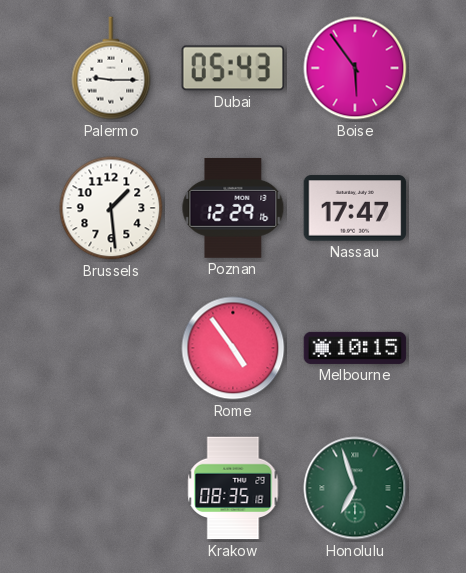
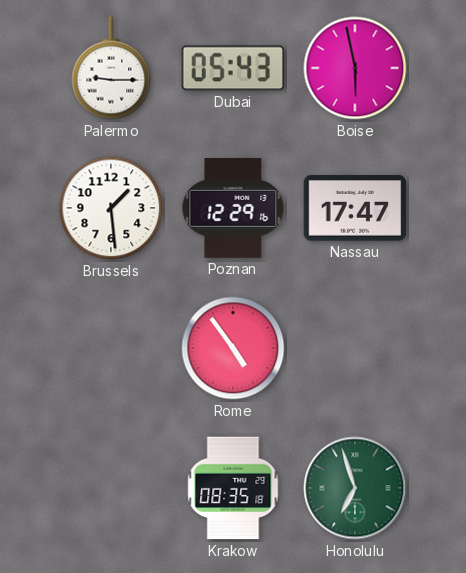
Boise: 5:54 -> 5:58 (355, 68)
Melbourne: 10:15 -> none (355, 348)
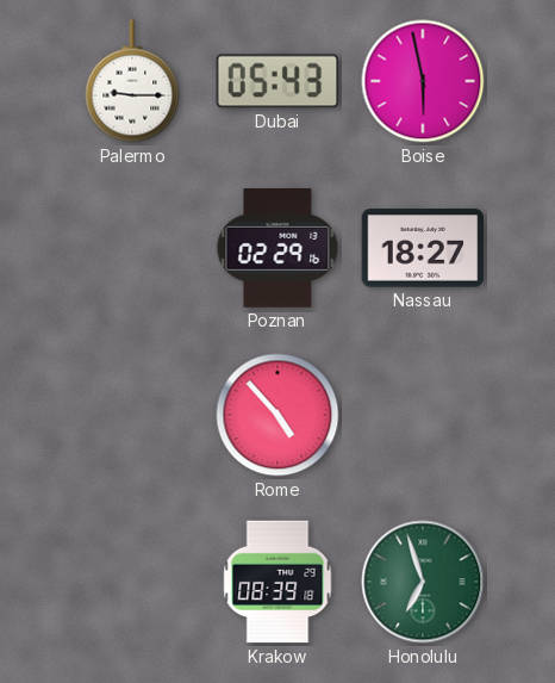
Brussels: 1:29 -> none (111, 208)
Poznan: 12:29 -> 02:29 (277, 248)
Nassau: 17:47 -> 18:27 (423, 248)
Rome: 4:54 -> 4:53 (277, 415)
Krakow: 08:35 -> 08:39 (277, 582)
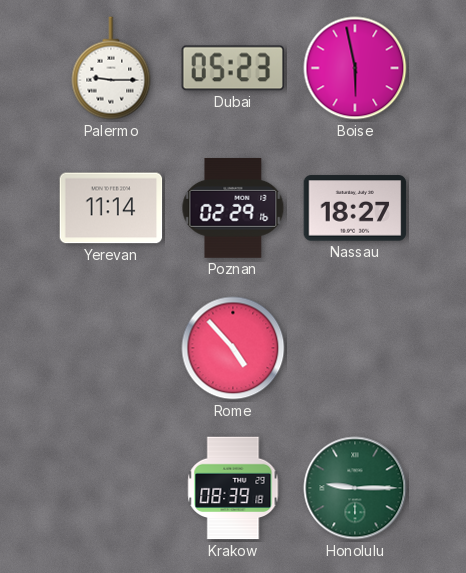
Dubai: 05:43 -> 05:23 (233, 68)
Yerevan: none -> 11:14 (111, 208)
Honolulu: 6:57 -> 9:15 (355, 488)
